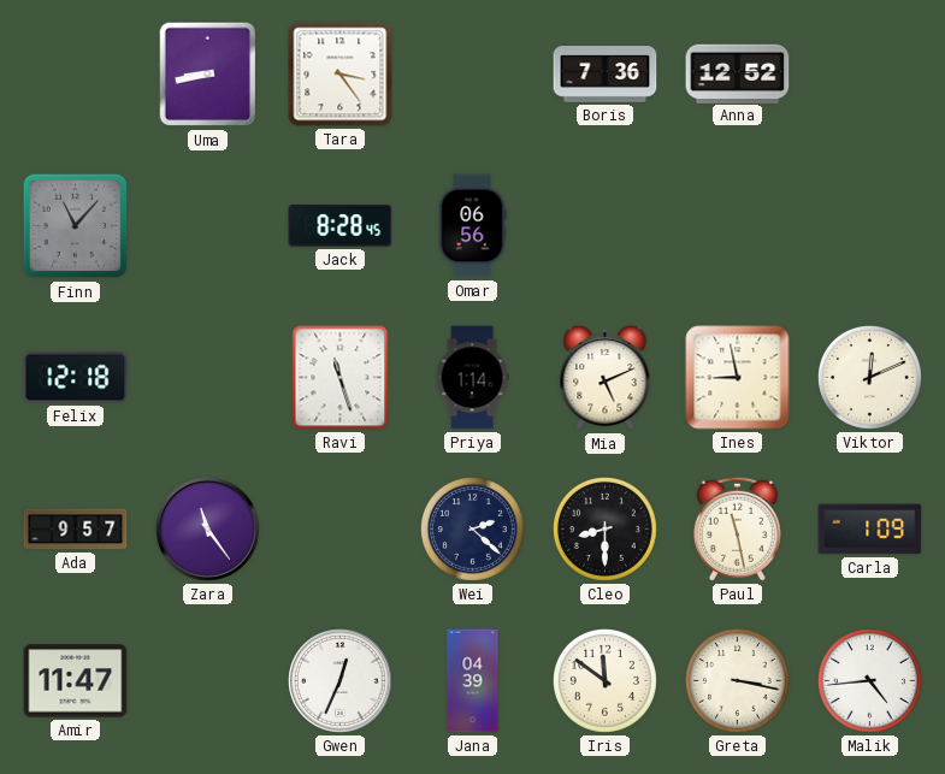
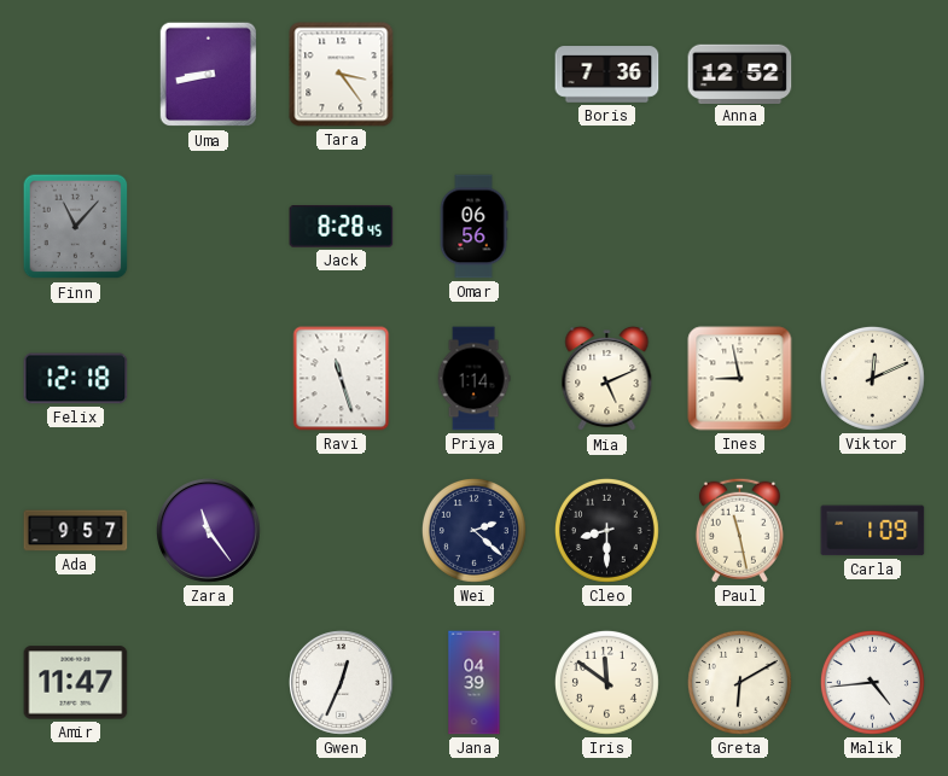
Greta: 3:17 -> 6:10 (739, 682)
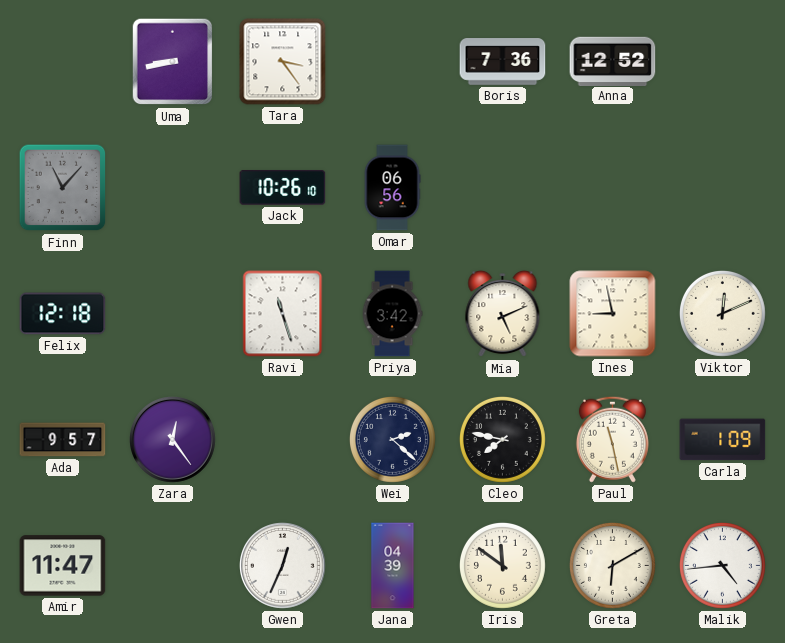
Jack: 8:28 -> 10:26 (283, 188)
Priya: 1:14 -> 3:42 (392, 314)
Zara: 11:24 -> 12:24 (173, 440)
Cleo: 8:30 -> 7:47 (502, 439)
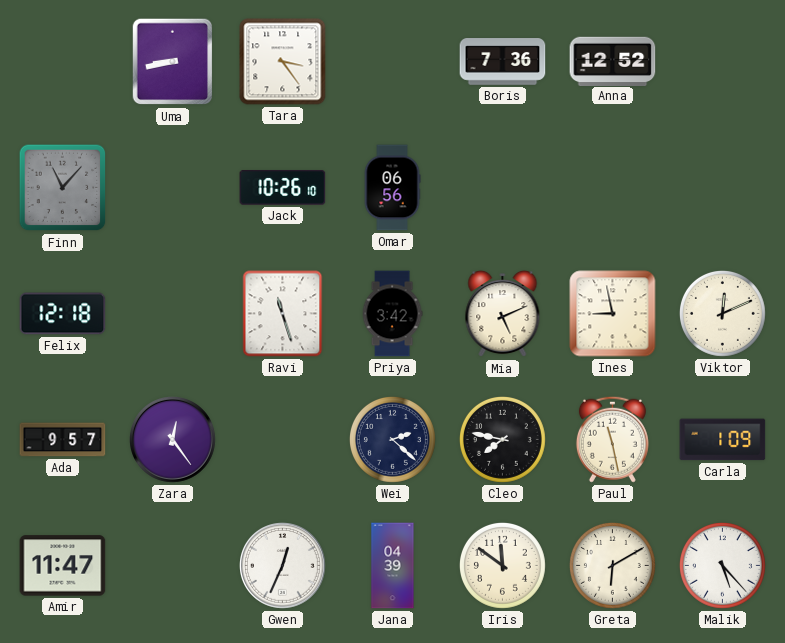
Malik: 4:44 -> 5:23 (722, 565)
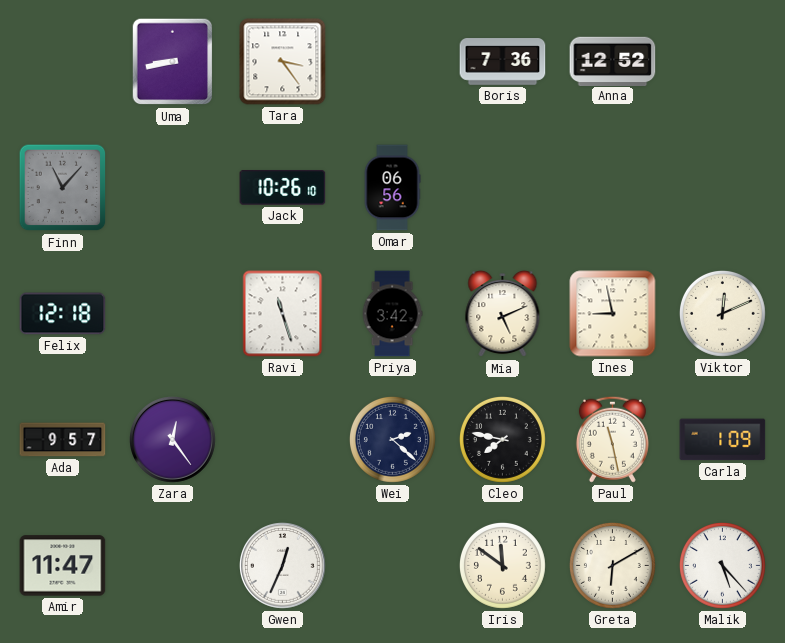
Jana: 04:39 -> none (393, 566)
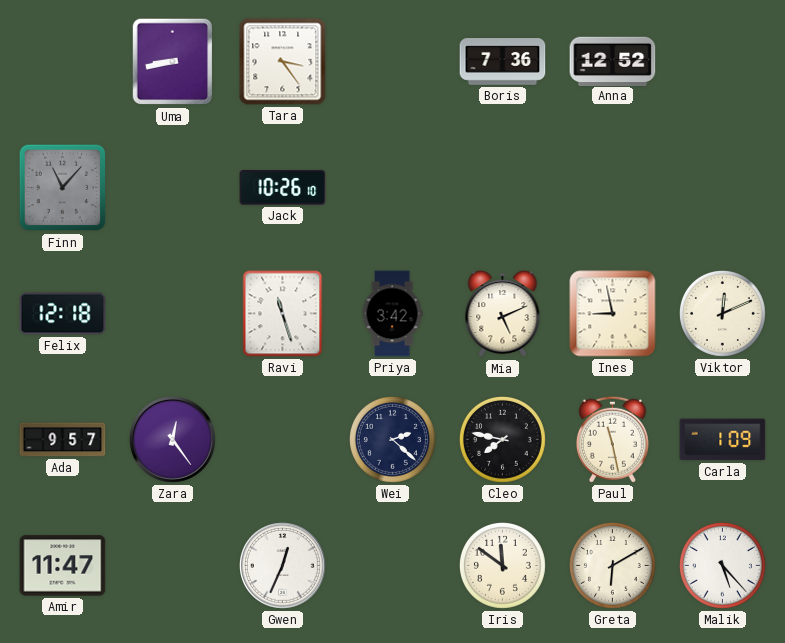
Omar: 06:56 -> none (392, 188)
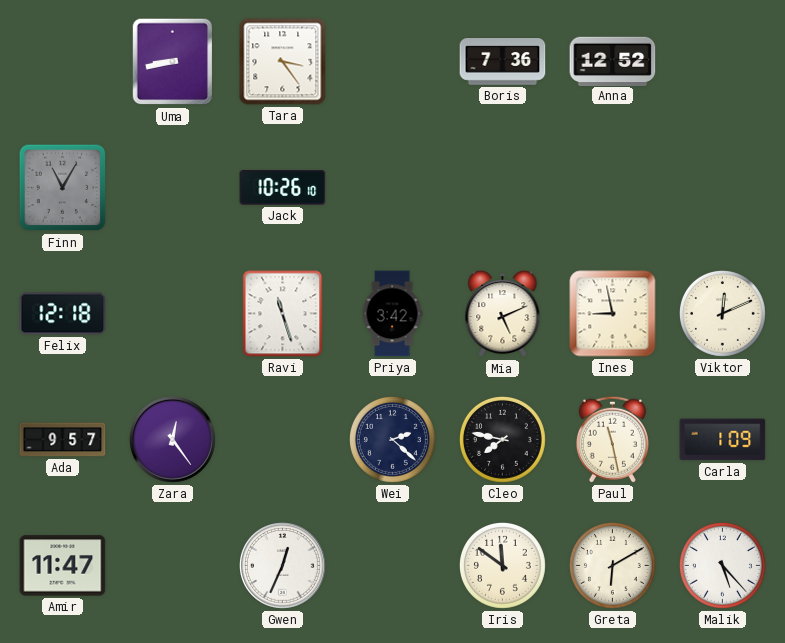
Finn: 11:07 -> 11:05 (63, 188)
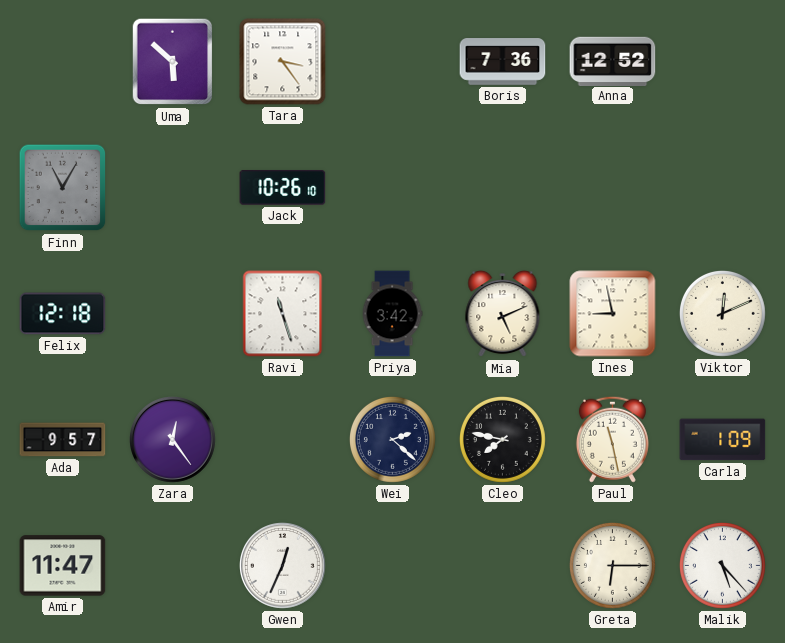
Uma: 8:43 -> 5:52 (173, 62)
Iris: 11:51 -> none (502, 565)
Greta: 6:10 -> 6:15 (612, 565)
